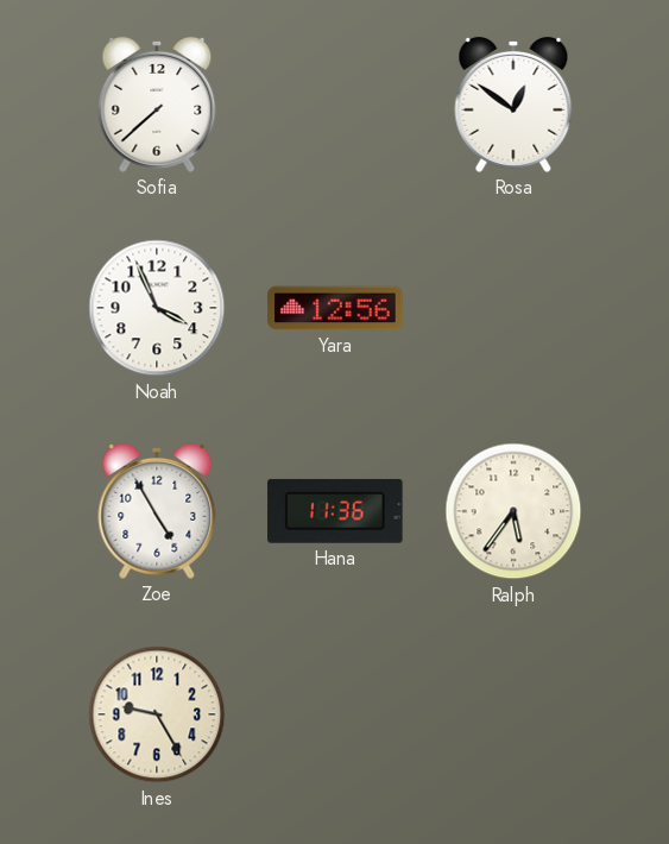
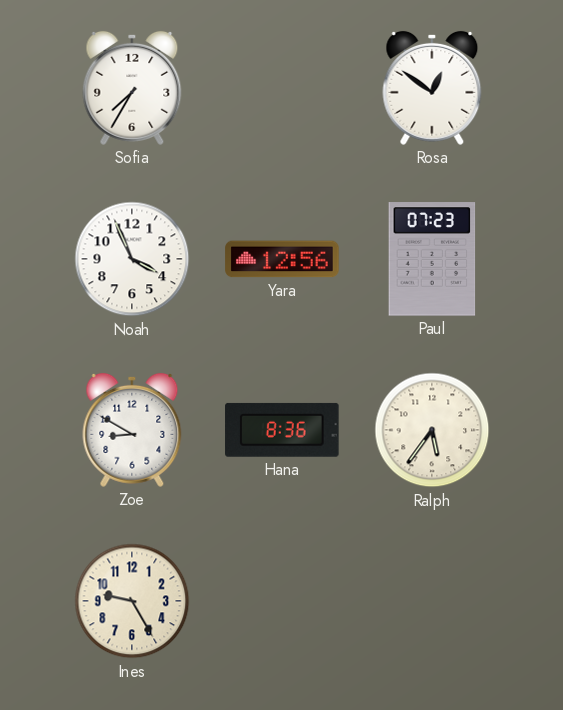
Sofia: 7:38 -> 7:35 (132, 88)
Paul: none -> 07:23 (432, 259)
Zoe: 4:55 -> 8:50 (132, 430)
Hana: 11:36 -> 8:36 (282, 430)
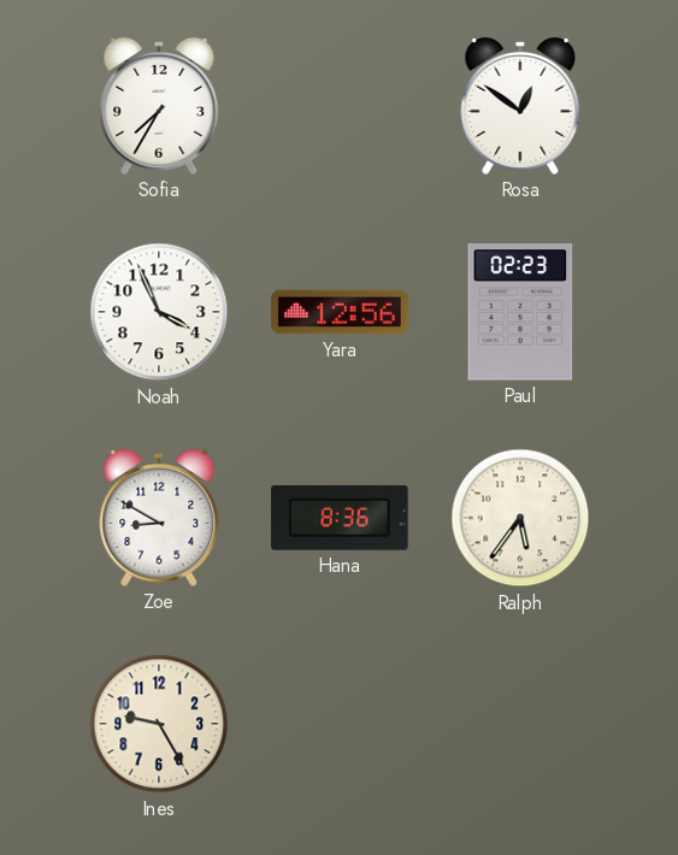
Paul: 07:23 -> 02:23 (520, 312)
